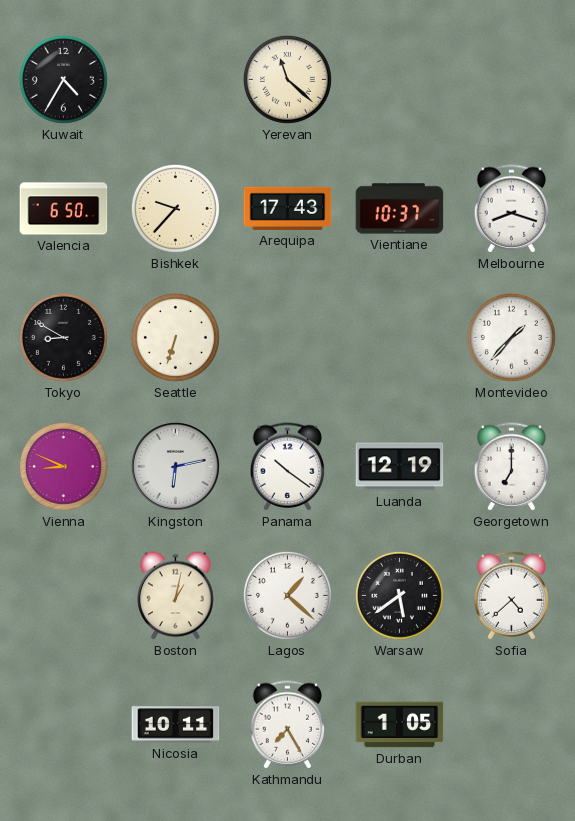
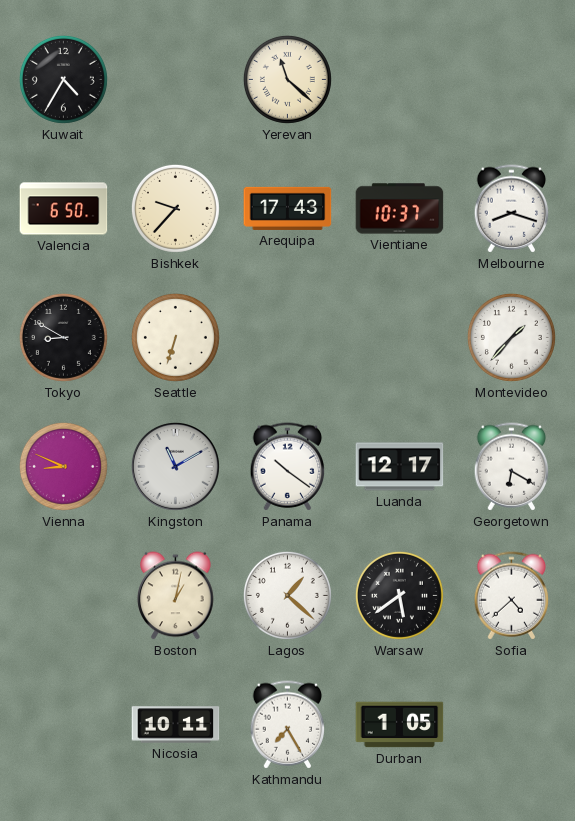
Kingston: 6:13 -> 11:10 (175, 466)
Luanda: 12:19 -> 12:17 (400, 467)
Georgetown: 7:00 -> 6:20 (512, 467)
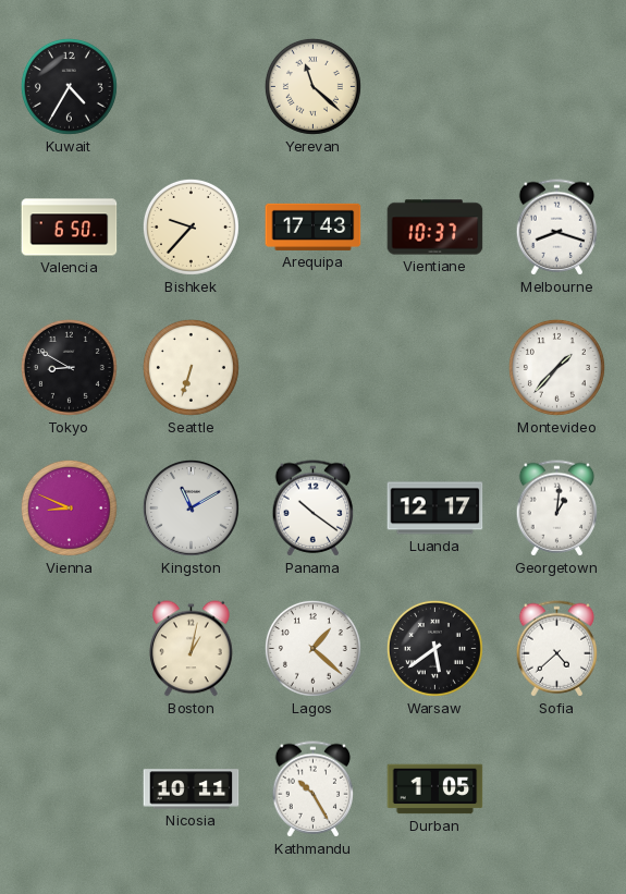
Georgetown: 6:20 -> 1:01 (557, 509)
Kathmandu: 7:25 -> 10:25 (314, 789)
